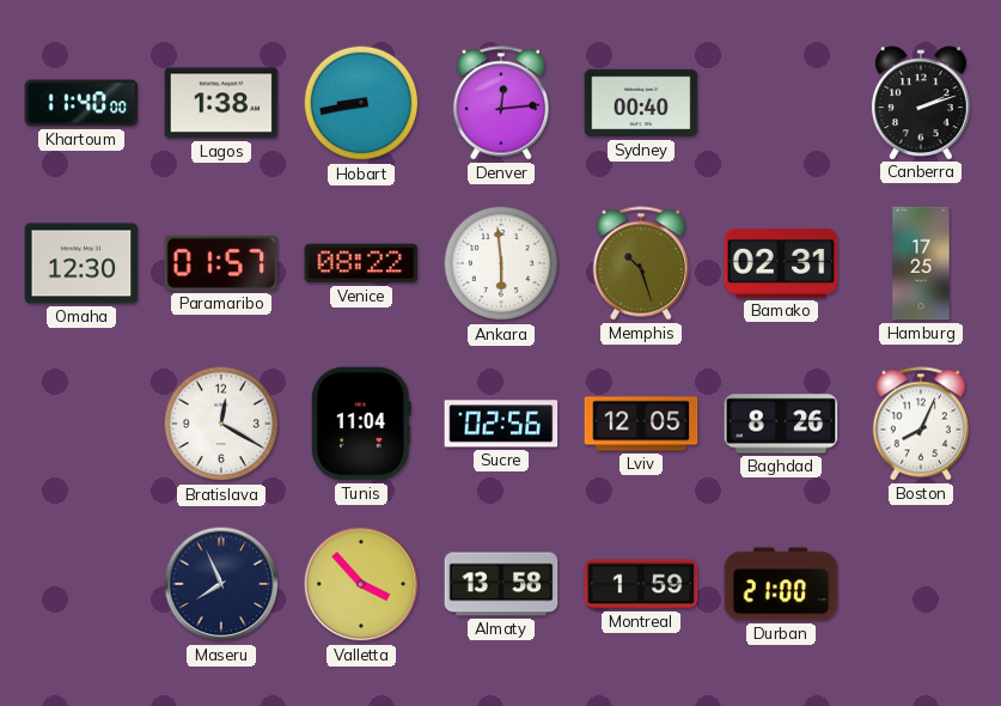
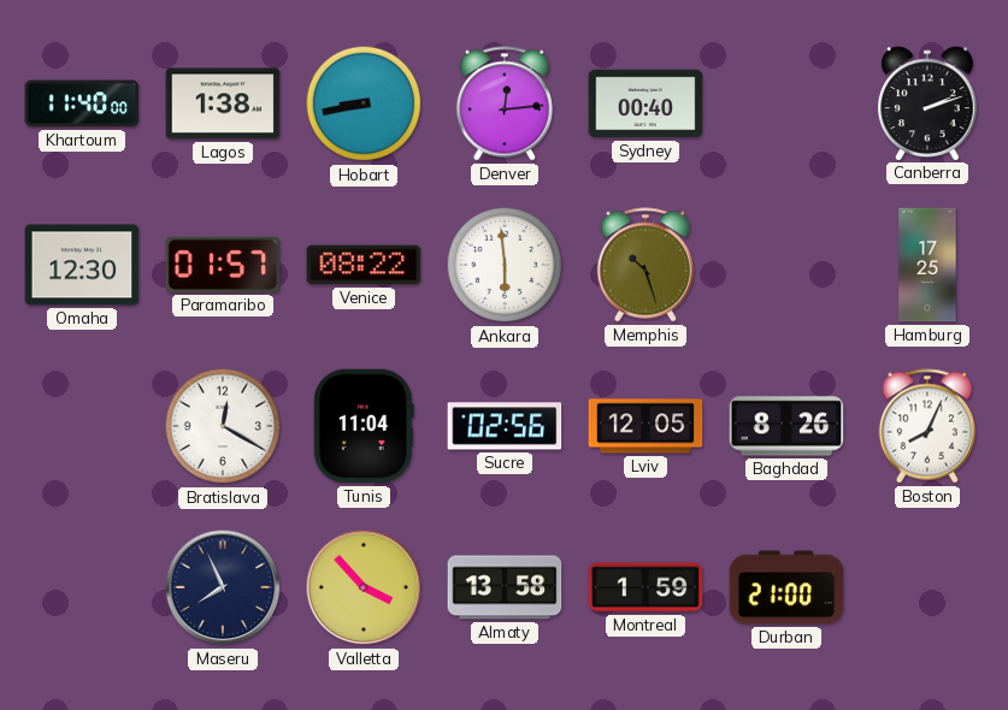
Bamako: 02:31 -> none (781, 263)
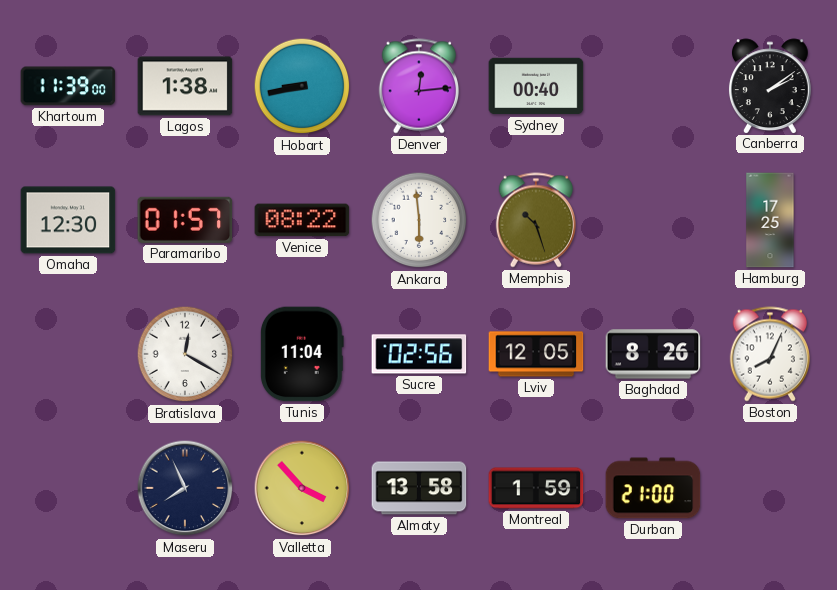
Khartoum: 11:40 -> 11:39 (68, 86)
Canberra: 2:12 -> 2:09 (770, 86)
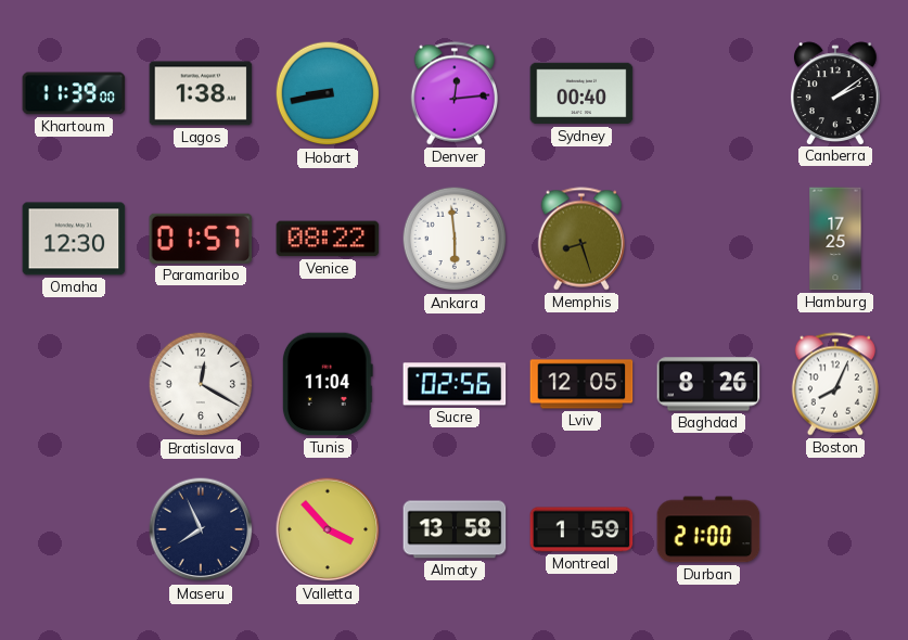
Memphis: 10:27 -> 8:27 (580, 239)
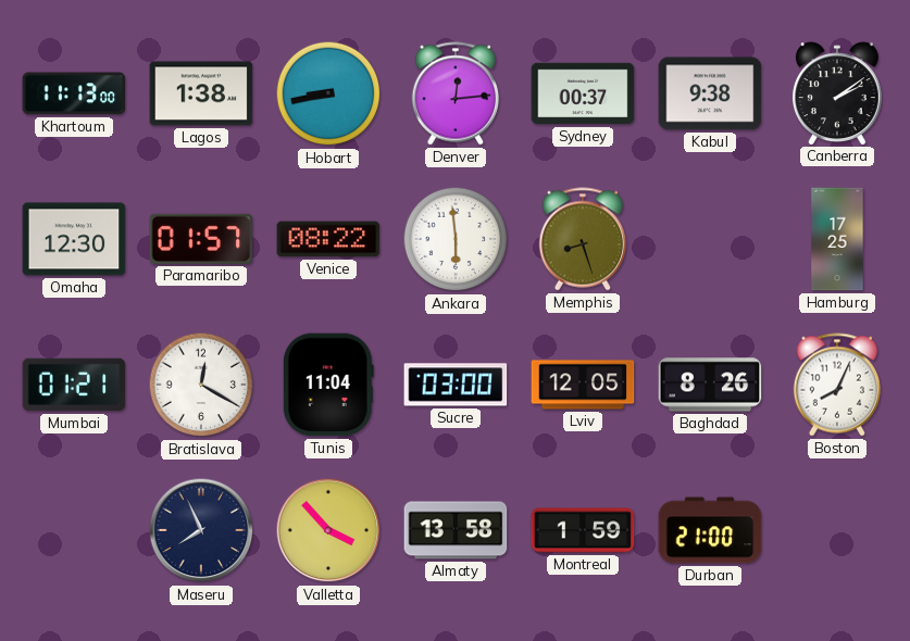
Khartoum: 11:39 -> 11:13 (74, 93)
Sydney: 00:40 -> 00:37 (583, 93)
Kabul: none -> 9:38 (710, 93)
Mumbai: none -> 01:21 (74, 385)
Sucre: 02:56 -> 03:00 (456, 385)
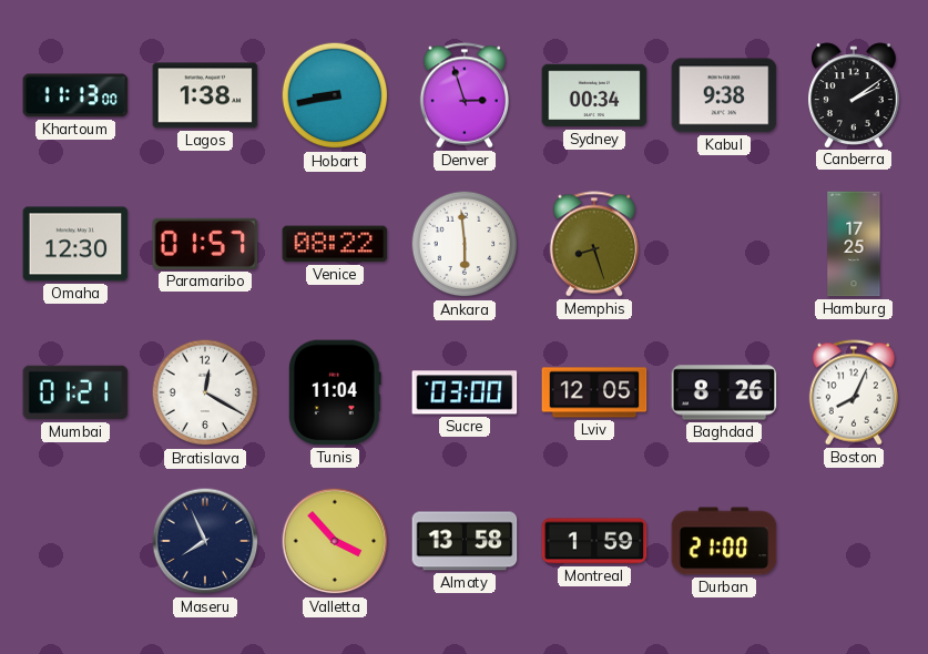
Denver: 12:14 -> 2:57 (463, 95)
Sydney: 00:37 -> 00:34 (594, 95)
